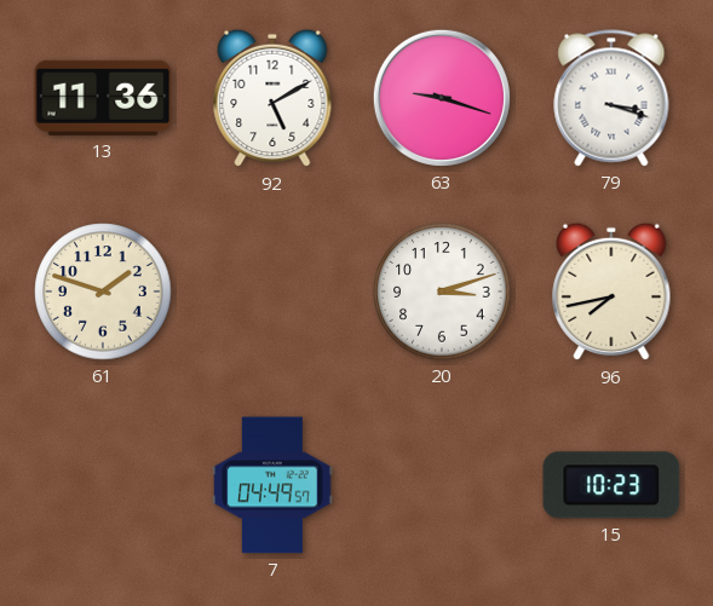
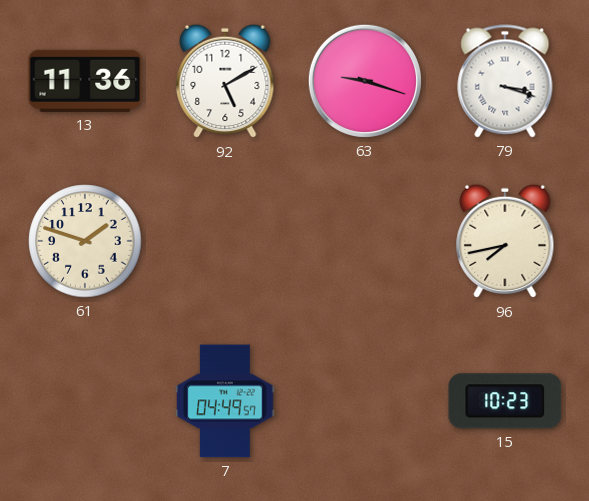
20: 3:12 -> none (442, 292)
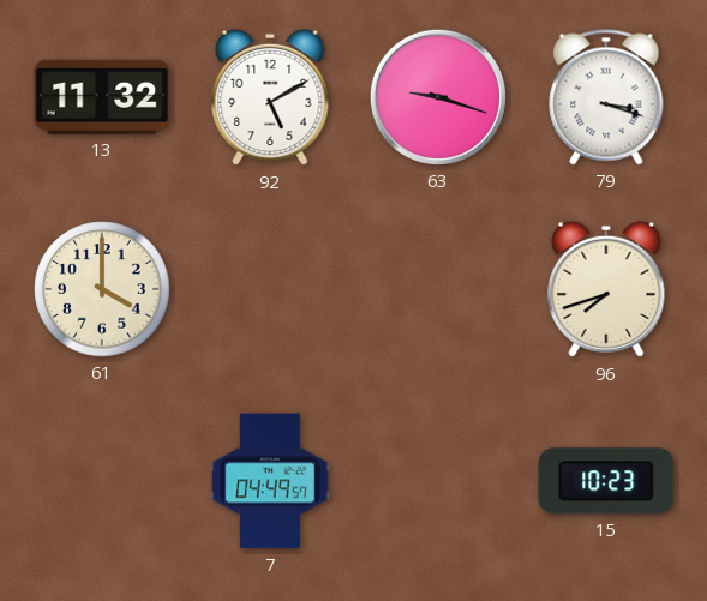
13: 11:36 -> 11:32 (102, 97)
61: 1:48 -> 4:00 (102, 289)
96: 7:43 -> 7:42 (606, 289)
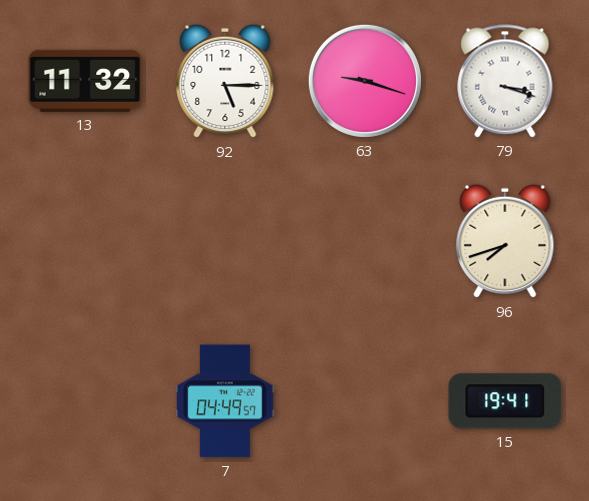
92: 5:10 -> 5:15 (225, 81)
61: 4:00 -> none (102, 289)
15: 10:23 -> 19:41 (505, 401)
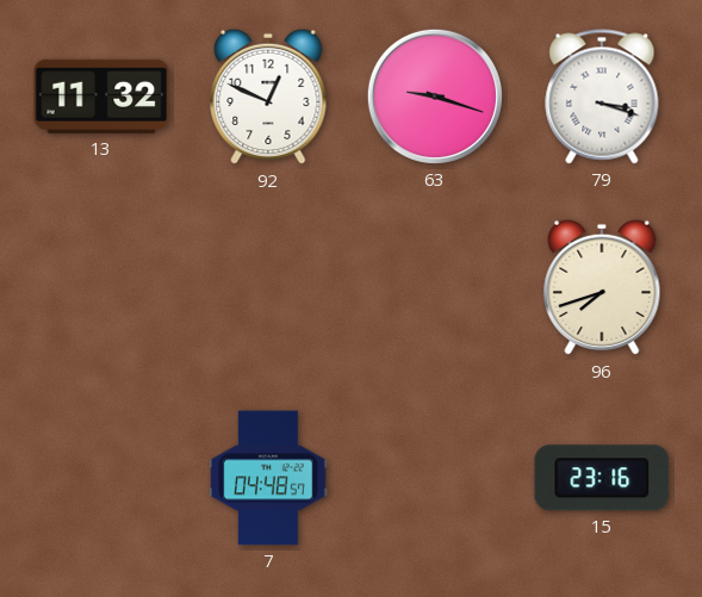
92: 5:15 -> 12:49 (268, 97)
7: 04:49 -> 04:48 (268, 478)
15: 19:41 -> 23:16 (602, 478)
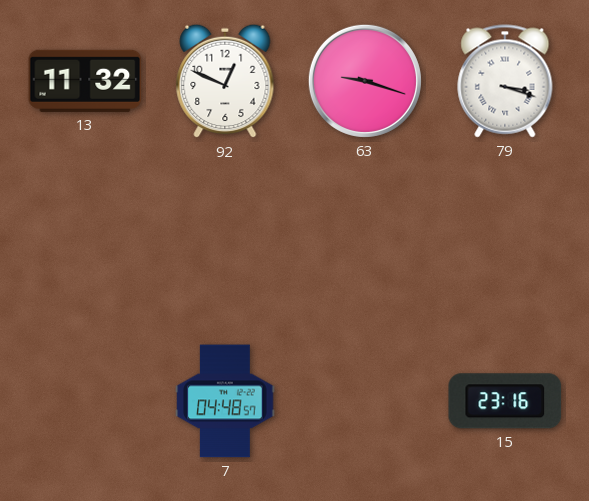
96: 7:42 -> none (602, 287)
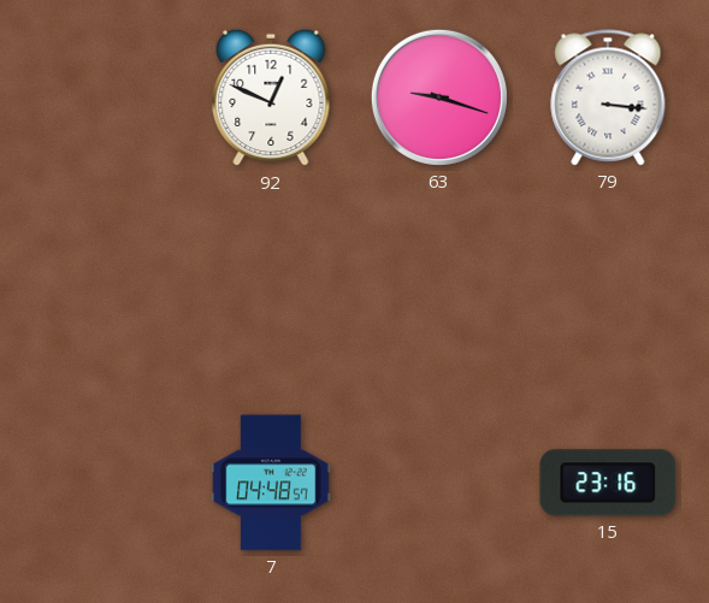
13: 11:32 -> none (85, 81)
79: 3:18 -> 3:16 (608, 97)
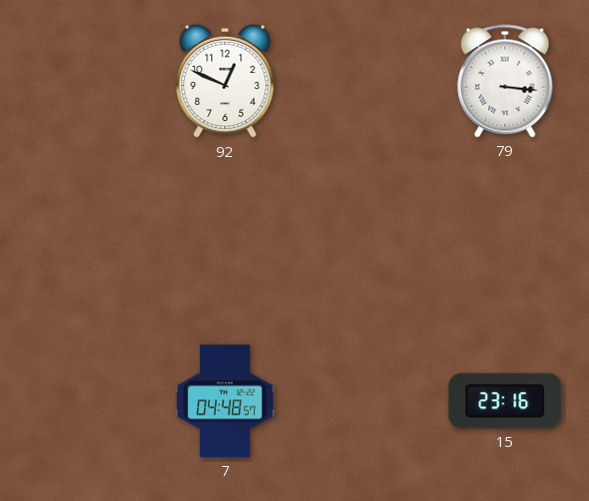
63: 9:18 -> none (439, 97)
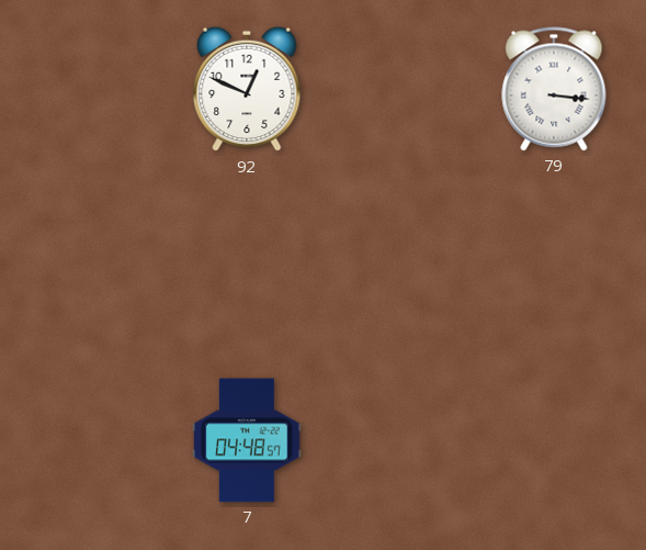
15: 23:16 -> none (505, 401)
